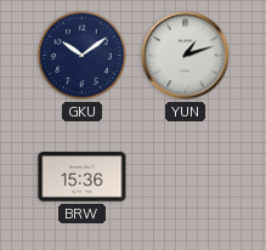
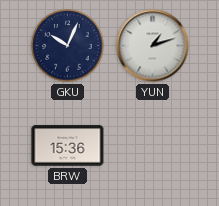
GKU: 10:09 -> 10:04 (68, 46)
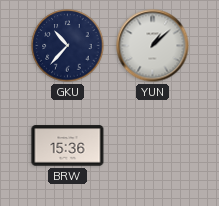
GKU: 10:04 -> 10:37 (68, 46)
YUN: 1:12 -> 1:08 (153, 46)
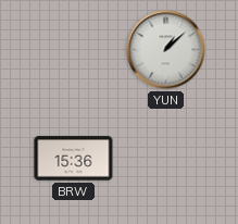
GKU: 10:37 -> none (68, 46)
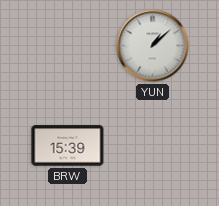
BRW: 15:36 -> 15:39 (68, 146)
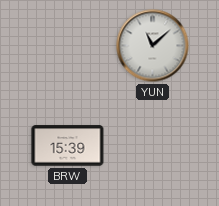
YUN: 1:08 -> 11:08 (153, 46)
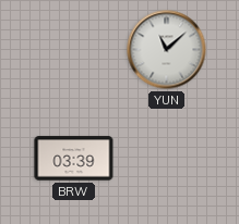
BRW: 15:39 -> 03:39 (74, 159)
